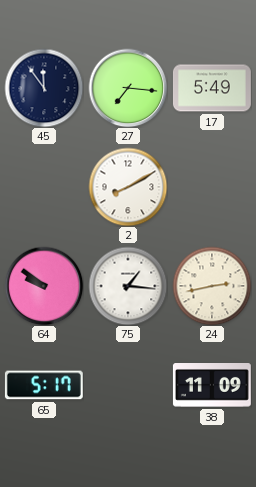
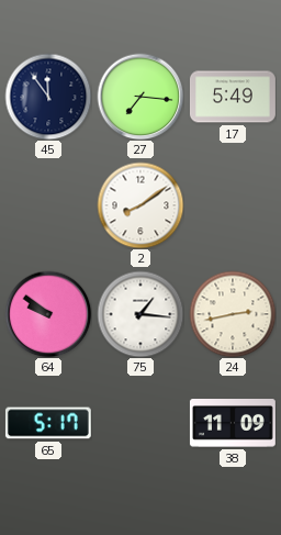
2: 8:10 -> 8:09 (140, 205)
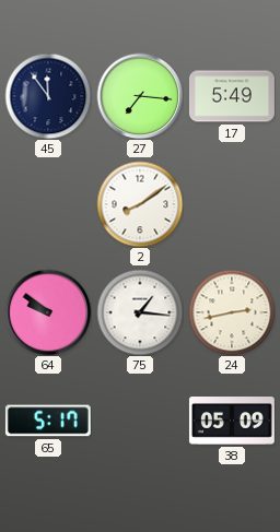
38: 11:09 -> 05:09 (232, 422)
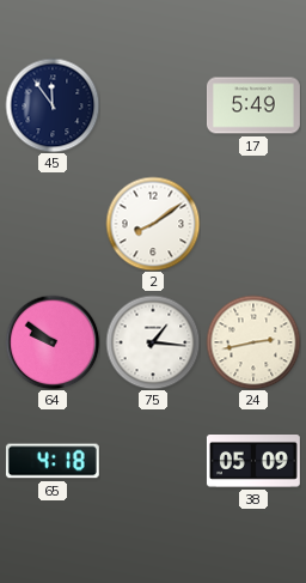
27: 7:16 -> none (140, 96)
65: 5:17 -> 4:18 (53, 461)
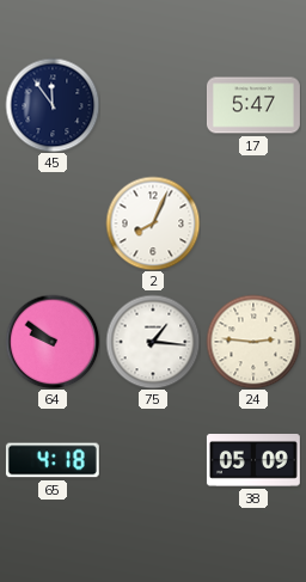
17: 5:49 -> 5:47 (253, 105)
2: 8:09 -> 8:04 (153, 223)
24: 2:43 -> 2:46 (253, 342)
